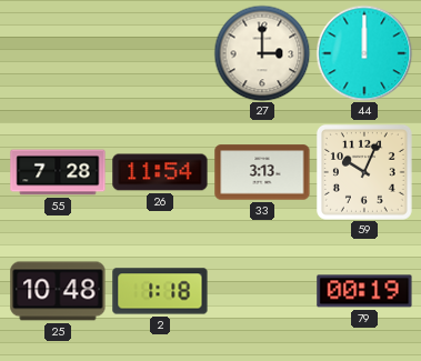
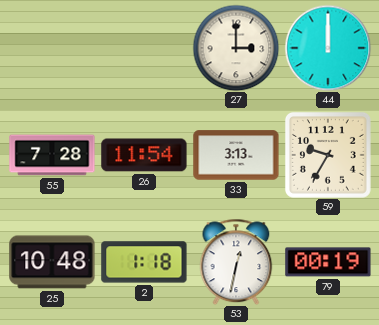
59: 10:04 -> 9:35 (328, 155)
53: none -> 12:32 (236, 262)
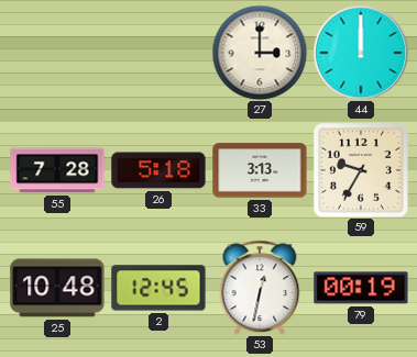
26: 11:54 -> 5:18 (158, 170)
2: 1:18 -> 12:45 (158, 288)
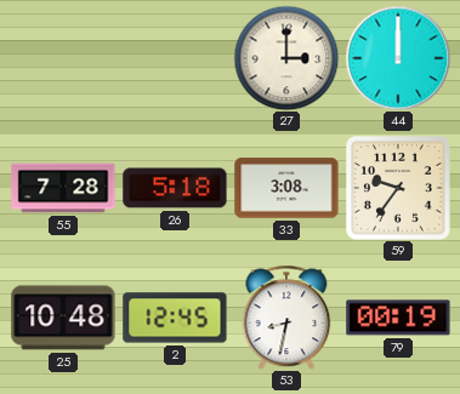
33: 3:13 -> 3:08 (286, 188)
59: 9:35 -> 9:36 (398, 188)
53: 12:32 -> 8:32 (286, 318)
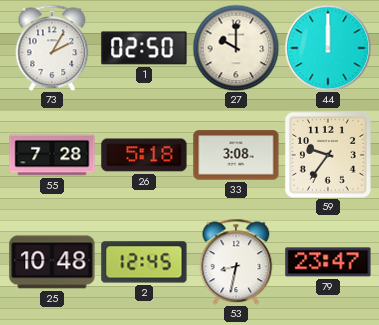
73: none -> 2:05 (52, 48)
1: none -> 02:50 (144, 48)
27: 3:00 -> 10:00 (236, 48)
79: 00:19 -> 23:47 (328, 262)
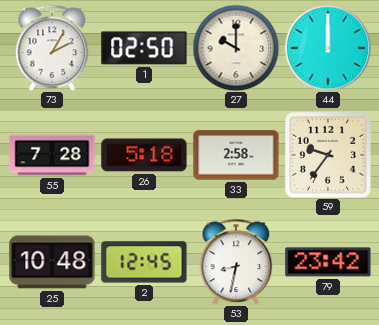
33: 3:08 -> 2:58 (236, 155)
79: 23:47 -> 23:42 (328, 262)
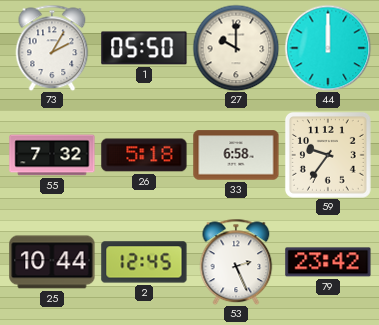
1: 02:50 -> 05:50 (144, 48)
55: 7:28 -> 7:32 (52, 155)
33: 2:58 -> 6:58 (236, 155)
25: 10:48 -> 10:44 (52, 262)
53: 8:32 -> 2:26 (236, 262)
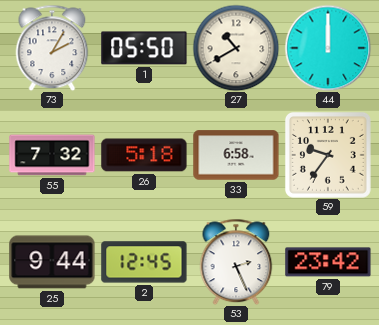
27: 10:00 -> 10:40 (236, 48)
25: 10:44 -> 9:44 (52, 262)
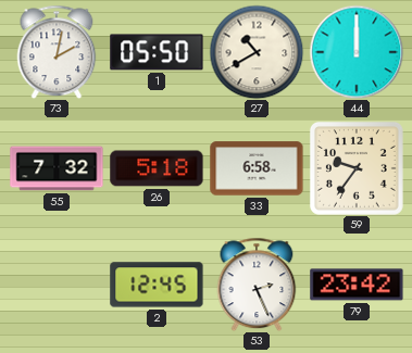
73: 2:05 -> 2:02 (57, 52)
25: 9:44 -> none (52, 262)
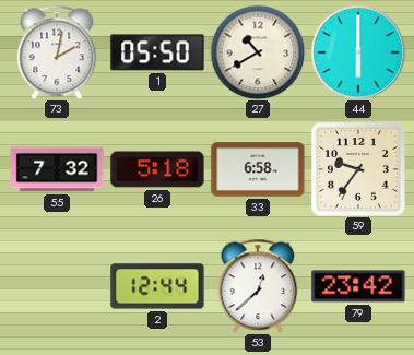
44: 12:00 -> 6:00 (358, 52)
2: 12:45 -> 12:44 (157, 286)
53: 2:26 -> 12:38 (258, 286)
